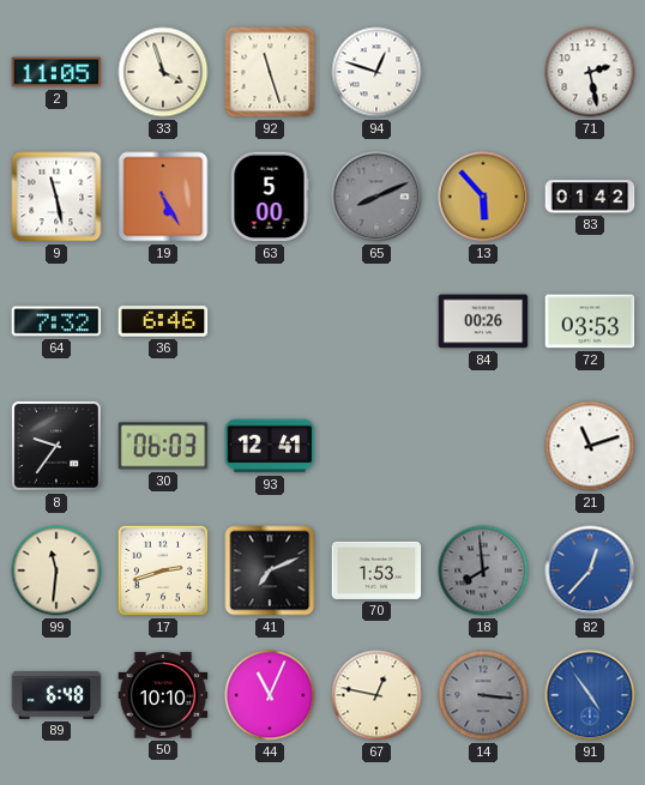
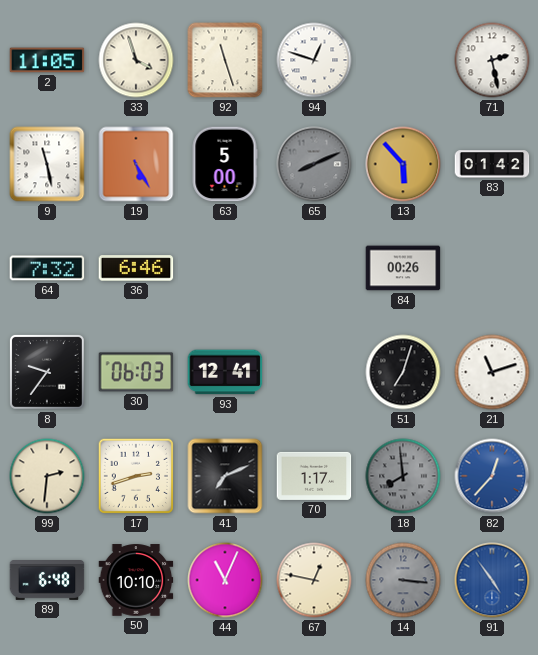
72: 03:53 -> none (590, 321)
51: none -> 7:03 (403, 372)
99: 11:31 -> 2:31 (47, 476)
70: 1:53 -> 1:17 (314, 476)
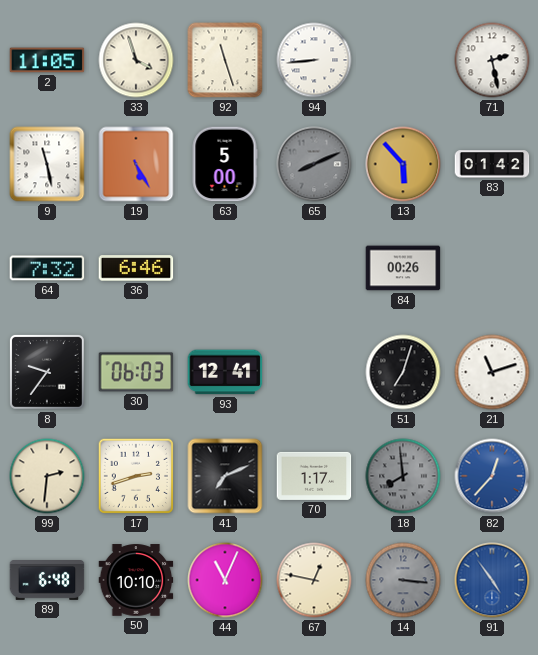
94: 12:48 -> 8:44 (314, 60)
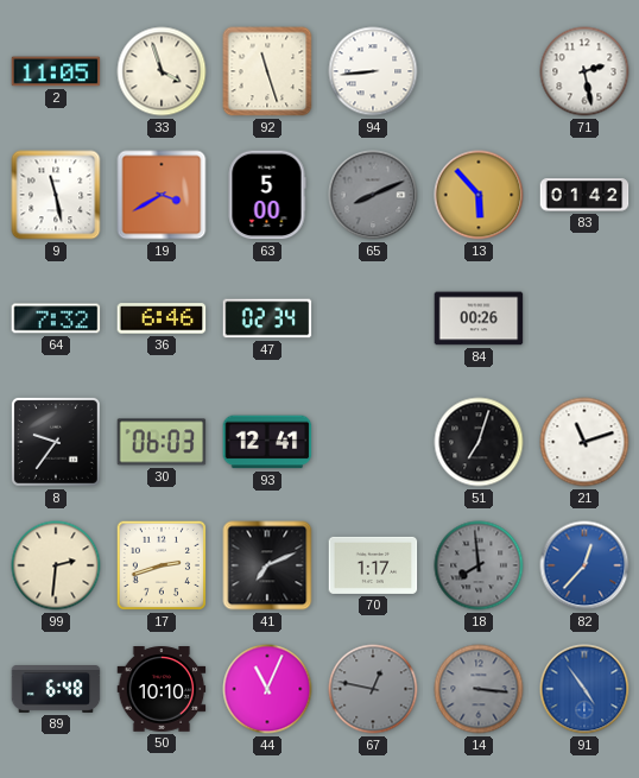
19: 5:25 -> 3:40 (162, 195)
47: none -> 02:34 (267, 318)
67 dial: cream -> grey (373, 689)
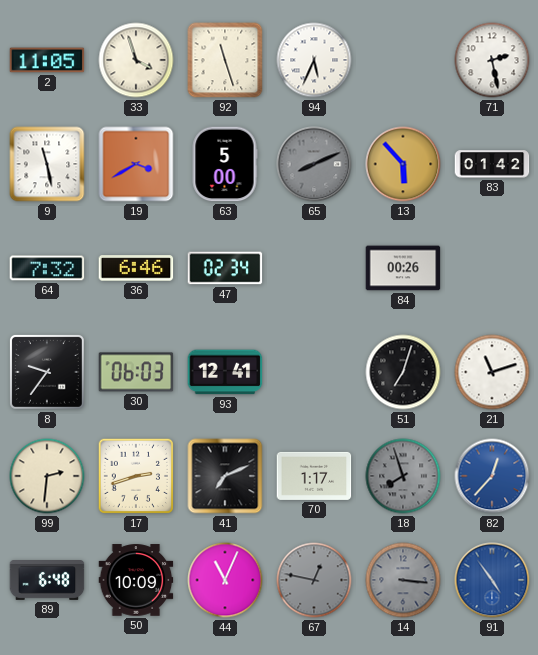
94: 8:44 -> 5:34 (314, 60)
18: 7:59 -> 7:57 (403, 476)
50: 10:10 -> 10:09 (136, 580)
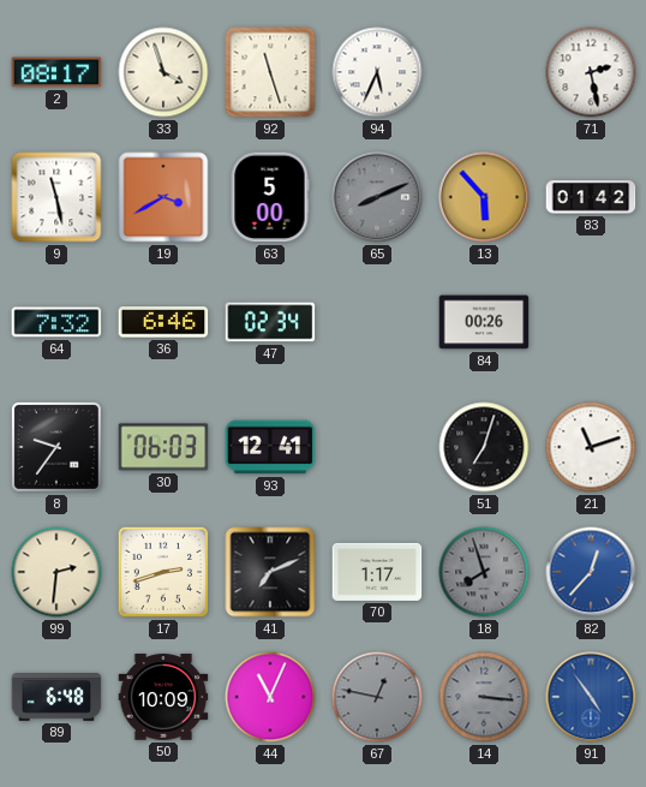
2: 11:05 -> 08:17 (56, 72)
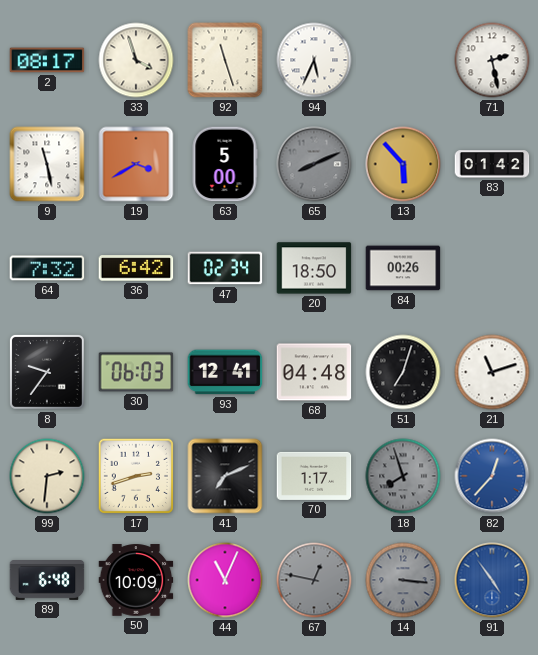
36: 6:46 -> 6:42 (136, 268)
20: none -> 18:50 (314, 268)
68: none -> 04:48 (314, 372)
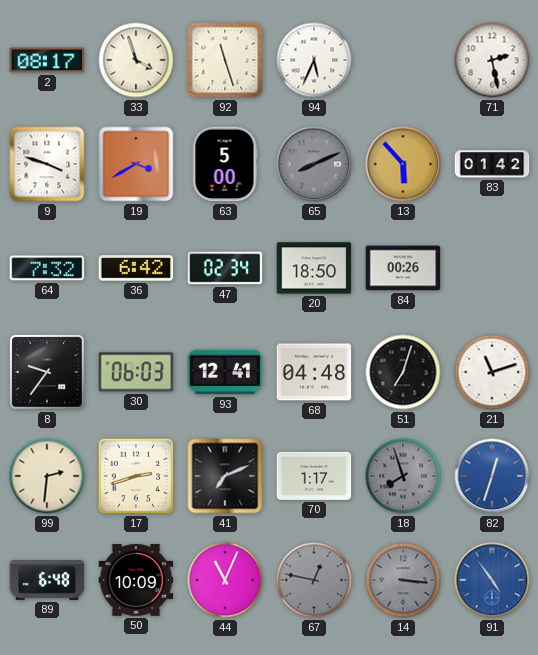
9: 11:28 -> 3:48 (47, 164)
82: 12:37 -> 12:33 (492, 476)
